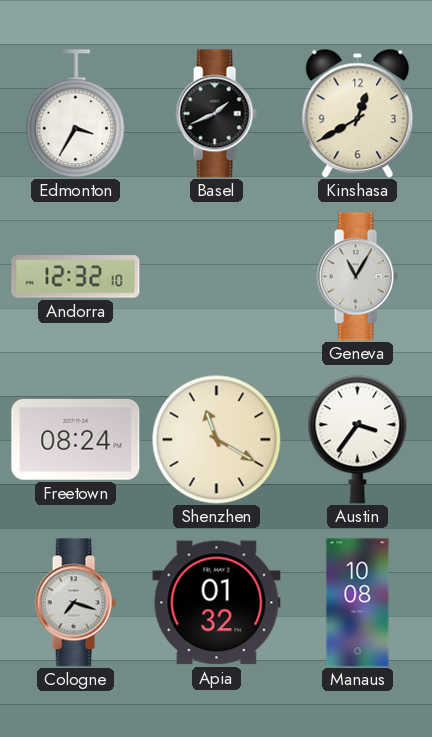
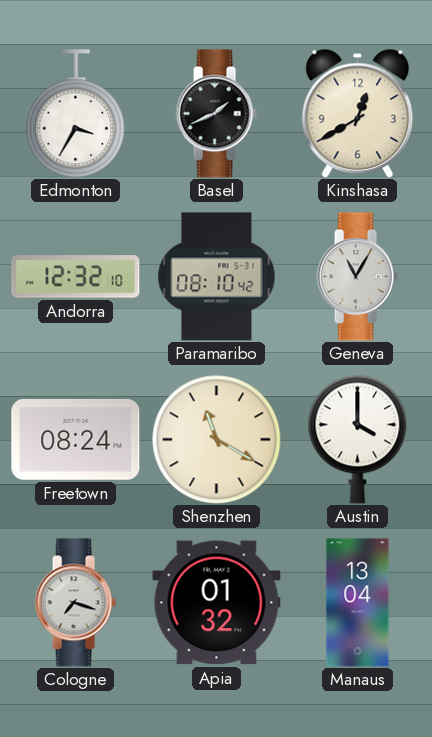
Paramaribo: none -> 08:10 (217, 277)
Austin: 3:36 -> 4:00 (358, 439)
Manaus: 10:08 -> 13:04 (358, 603)
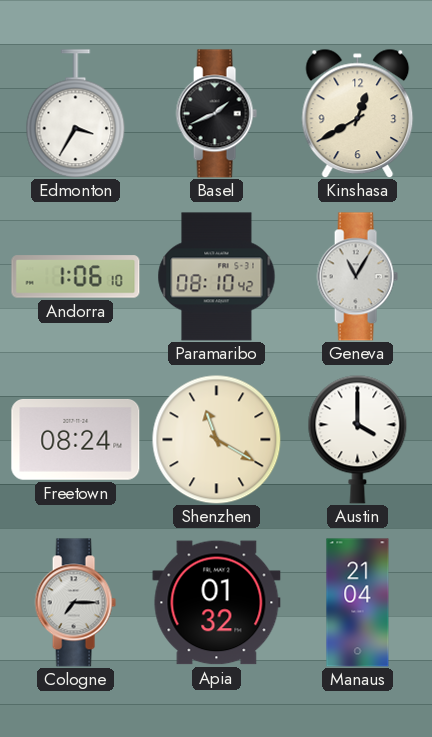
Andorra: 12:32 -> 1:06 (76, 277)
Cologne: 7:18 -> 7:15 (75, 603)
Manaus: 13:04 -> 21:04 (358, 603)
